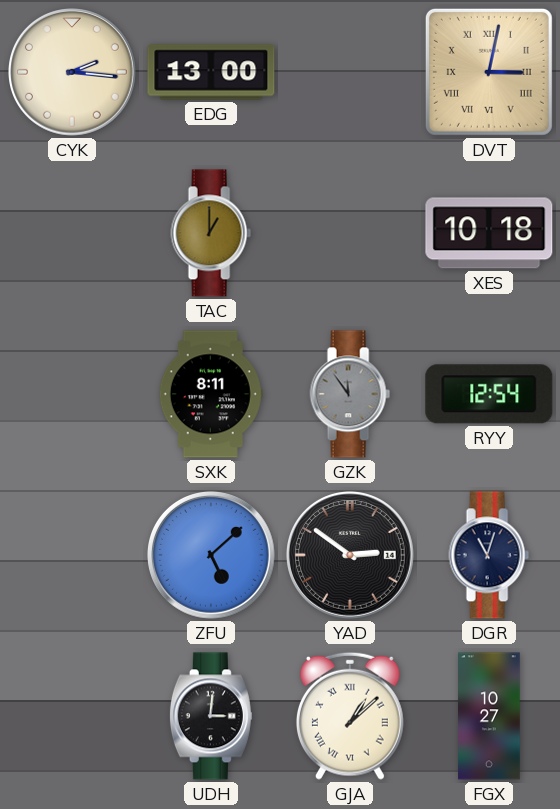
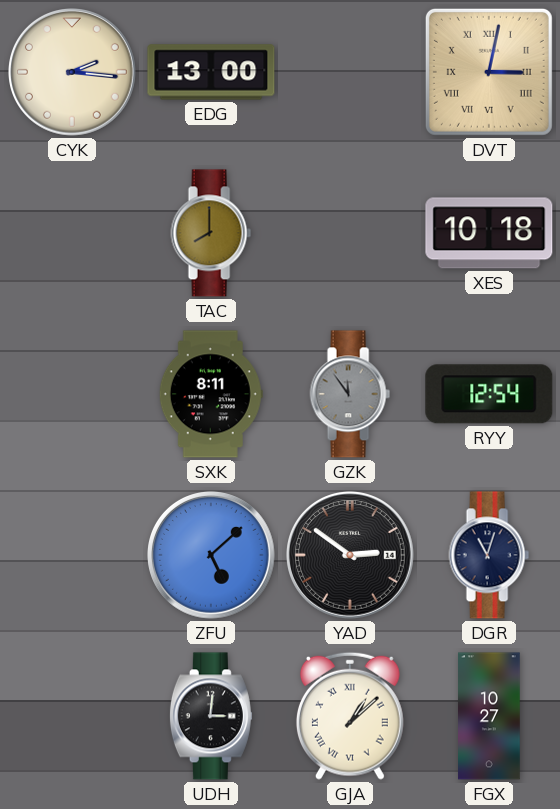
TAC: 1:00 -> 8:00 (211, 233)
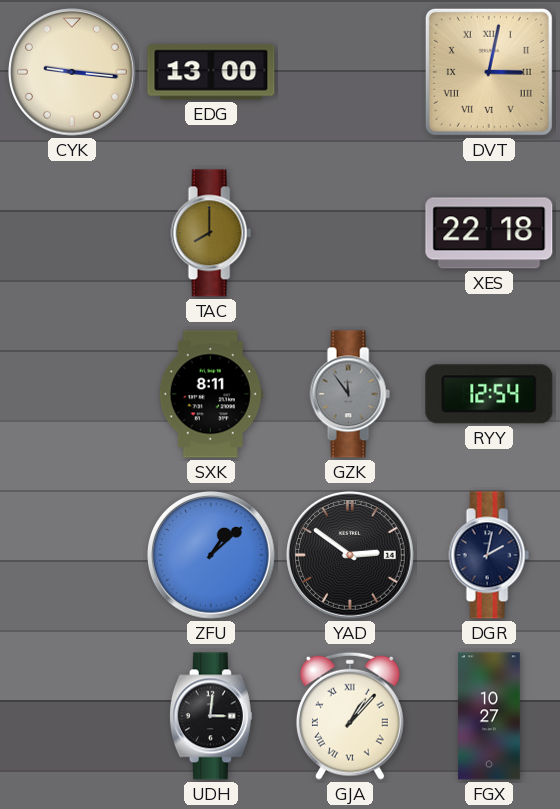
CYK: 2:16 -> 9:16 (73, 73)
XES: 10:18 -> 22:18 (489, 233)
ZFU: 5:08 -> 1:08 (212, 556)
DGR: 11:03 -> 2:02 (489, 555)
GJA: 1:08 -> 1:07 (350, 716)
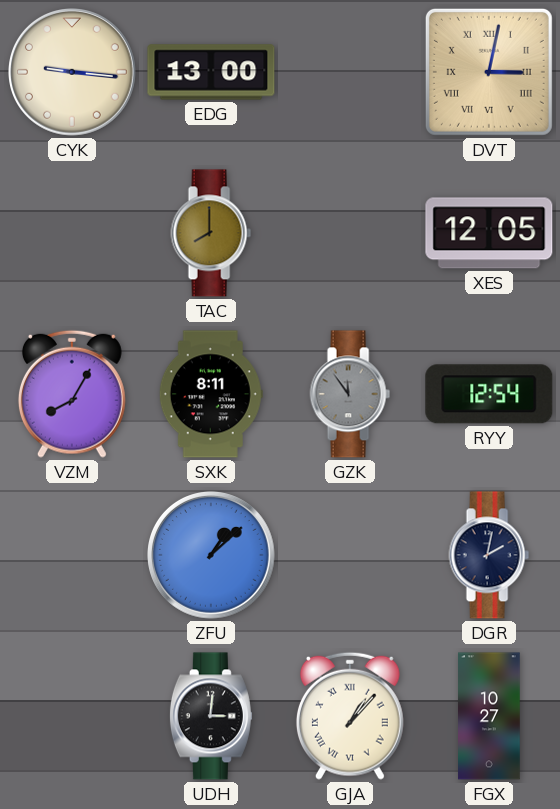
XES: 22:18 -> 12:05 (489, 233)
VZM: none -> 8:05 (72, 394)
YAD: 2:51 -> none (351, 556)
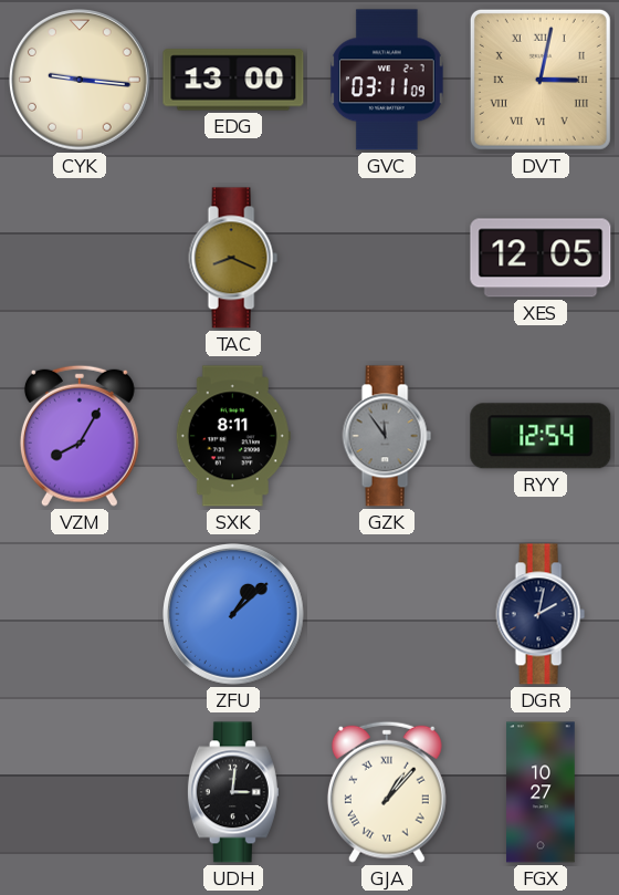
GVC: none -> 03:11 (387, 80)
TAC: 8:00 -> 8:19 (233, 258)
